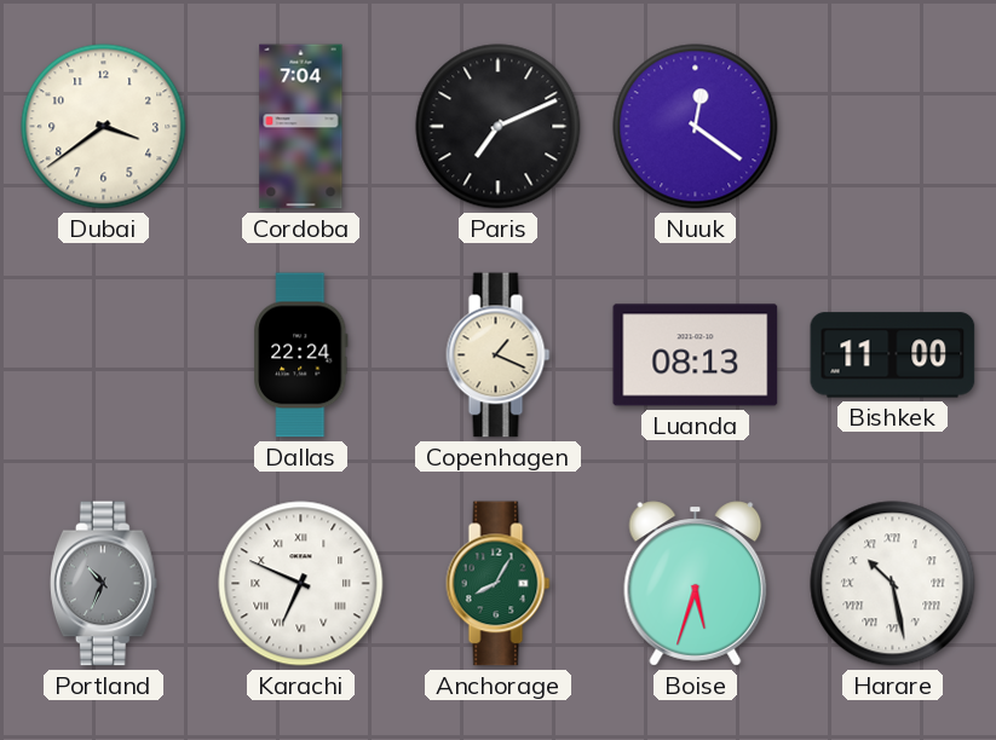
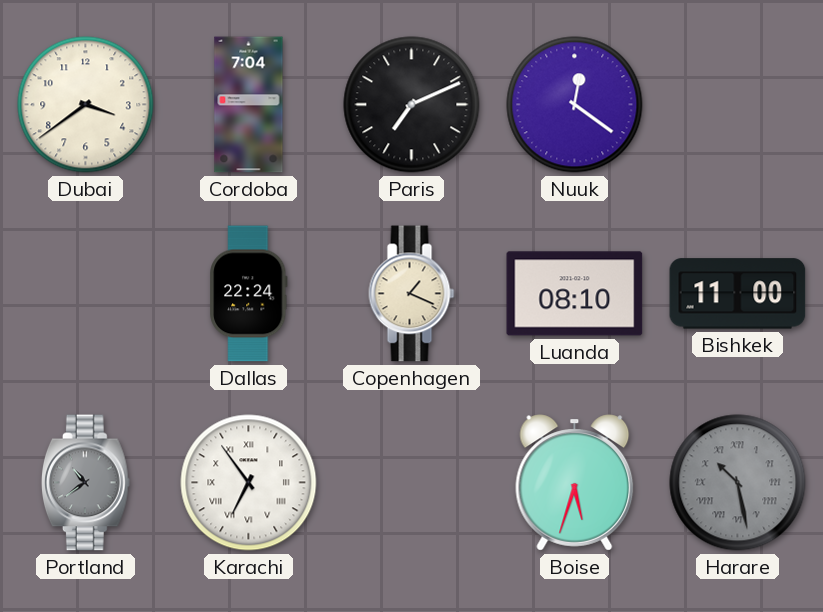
Luanda: 08:13 -> 08:10 (575, 294)
Portland: 10:34 -> 10:39 (85, 483)
Karachi: 6:49 -> 6:54 (249, 483)
Anchorage: 8:05 -> none (499, 584)
Harare dial: white -> grey (738, 483)
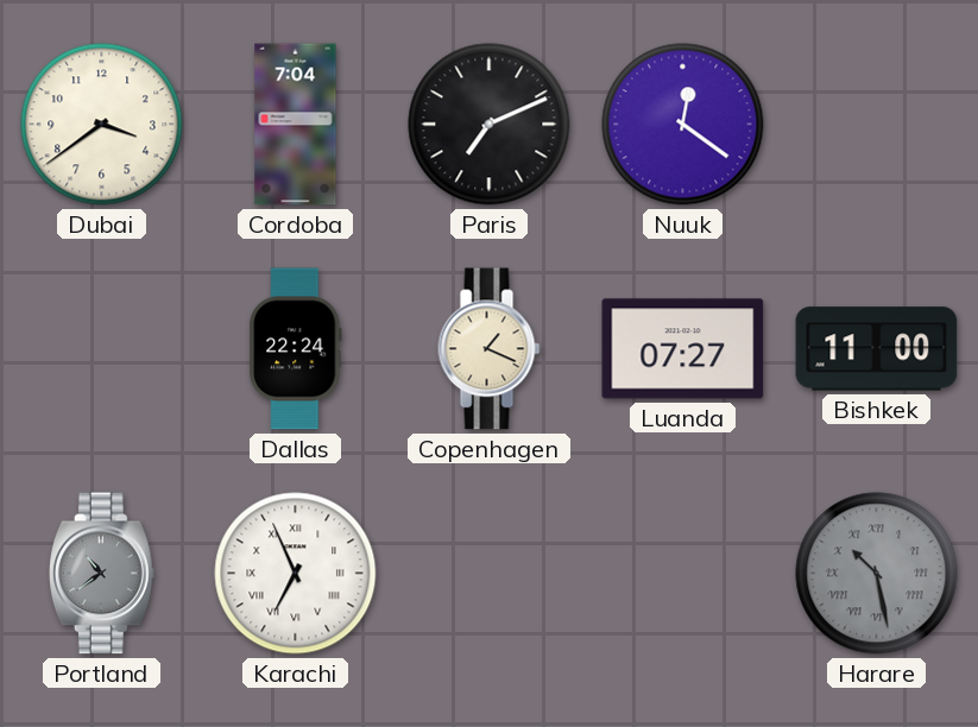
Luanda: 08:10 -> 07:27 (683, 349)
Karachi: 6:54 -> 6:56 (296, 574)
Boise: 5:33 -> none (575, 483)
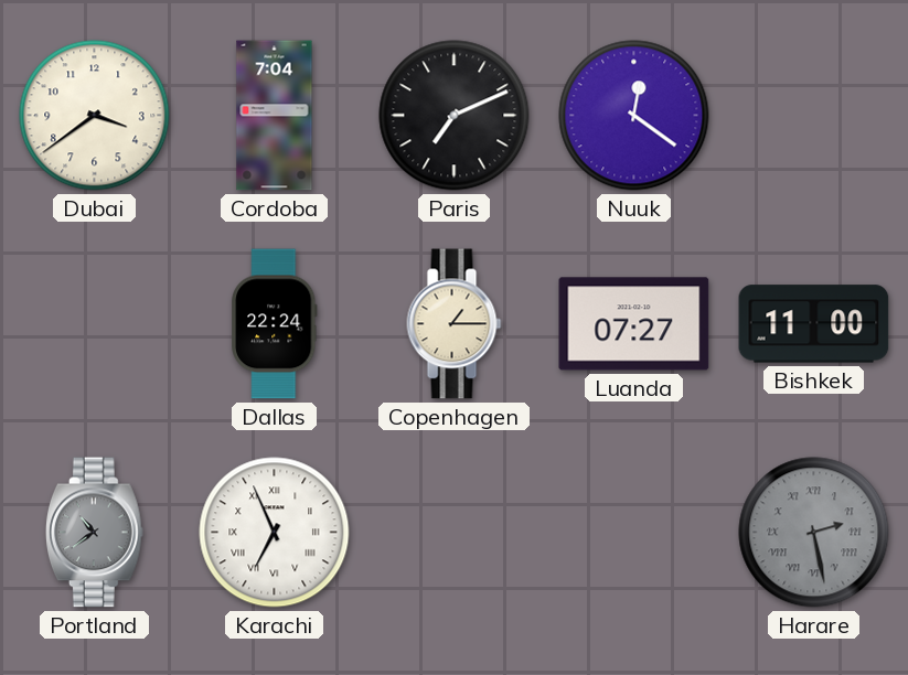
Copenhagen: 1:19 -> 1:15 (455, 324)
Harare: 10:28 -> 2:28 (814, 533)
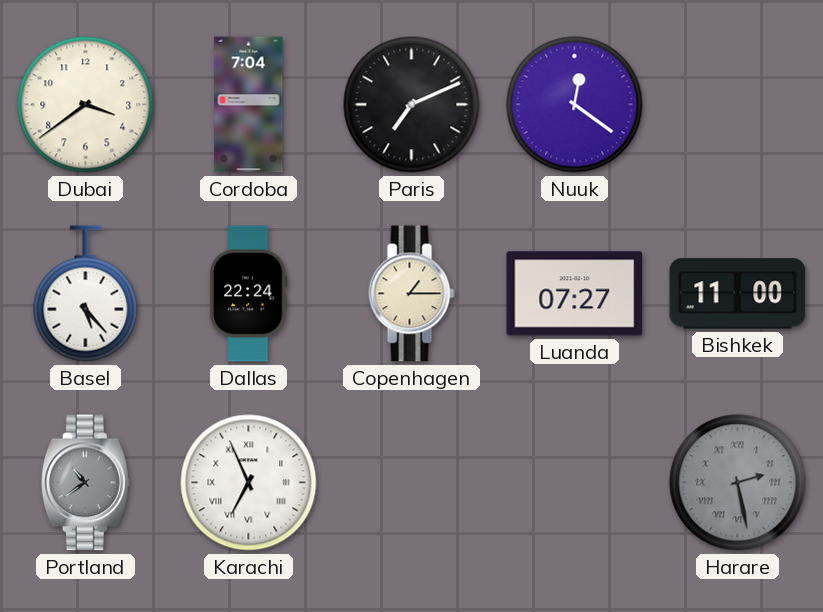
Basel: none -> 5:23 (86, 294)
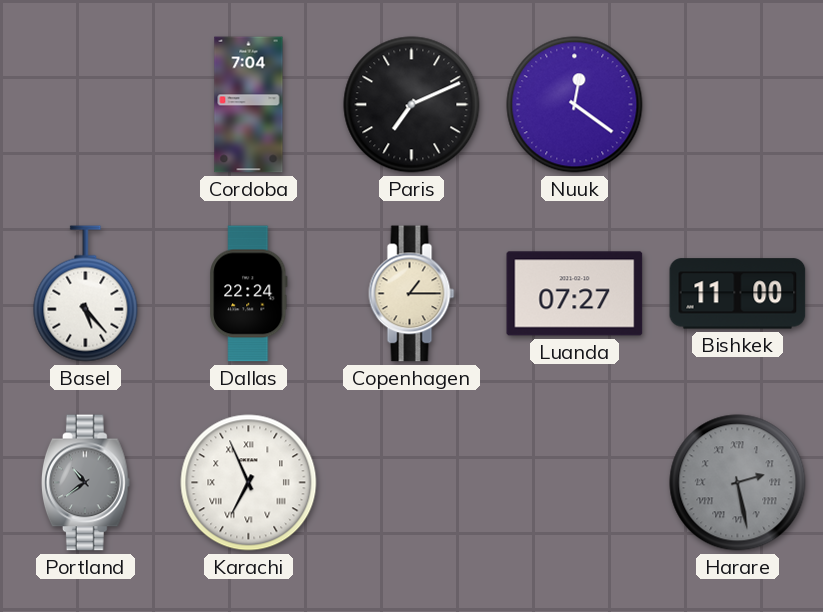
Dubai: 3:39 -> none (86, 105)
